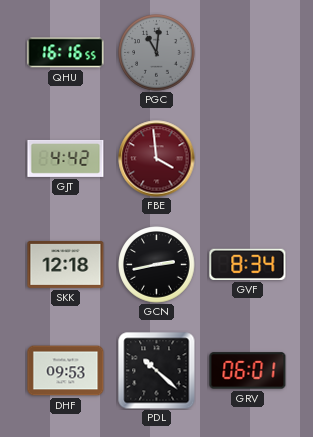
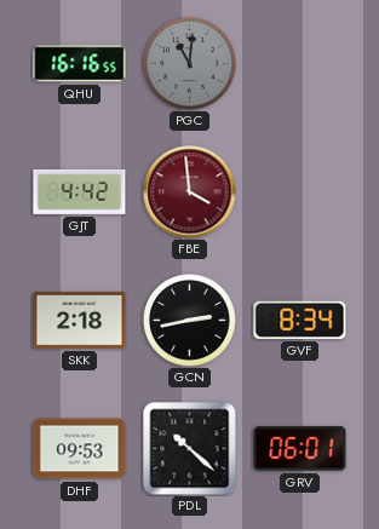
SKK: 12:18 -> 2:18 (80, 320)
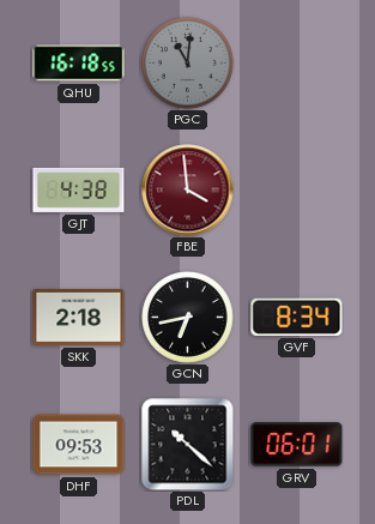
QHU: 16:16 -> 16:18 (79, 64)
GJT: 4:42 -> 4:38 (79, 189)
GCN: 2:43 -> 6:43 (188, 318)
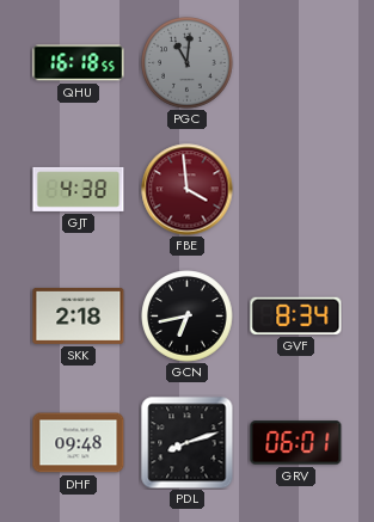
DHF: 09:53 -> 09:48 (79, 443)
PDL: 10:22 -> 8:12 (188, 443)
